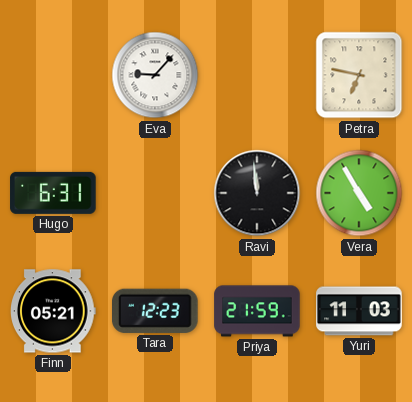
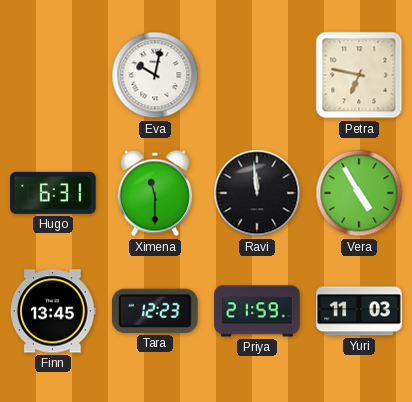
Eva: 9:07 -> 10:02 (155, 75)
Ximena: none -> 11:30 (155, 193)
Finn: 05:21 -> 13:45 (54, 311)
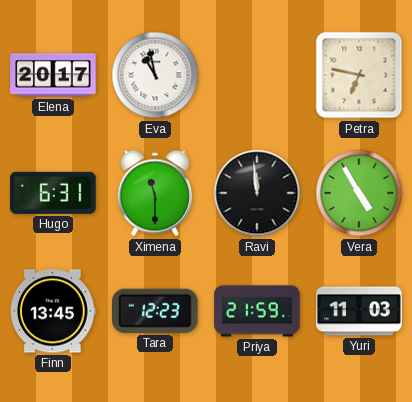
Elena: none -> 20:17 (53, 75)
Eva: 10:02 -> 10:58 (155, 75)
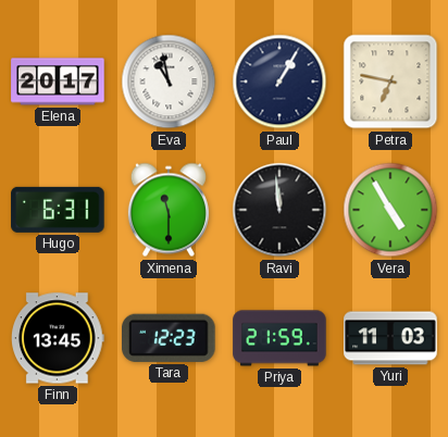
Paul: none -> 1:05 (279, 82)
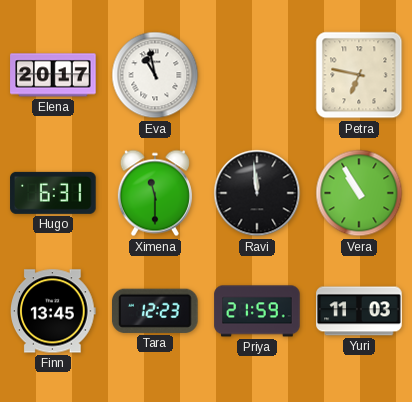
Paul: 1:05 -> none (279, 82)
Vera: 4:55 -> 10:55 (359, 193)
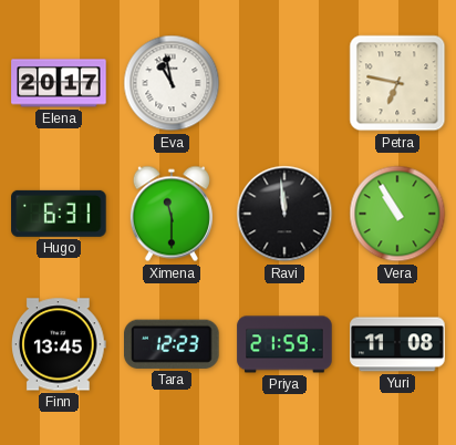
Yuri: 11:03 -> 11:08 (397, 344)
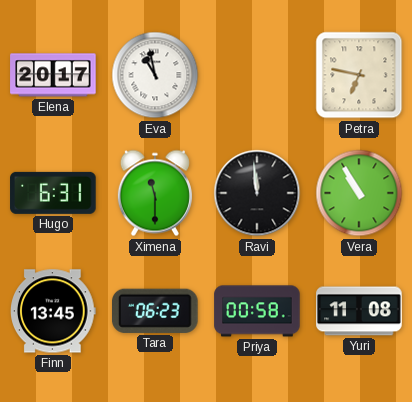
Tara: 12:23 -> 06:23 (156, 311)
Priya: 21:59 -> 00:58 (257, 311)
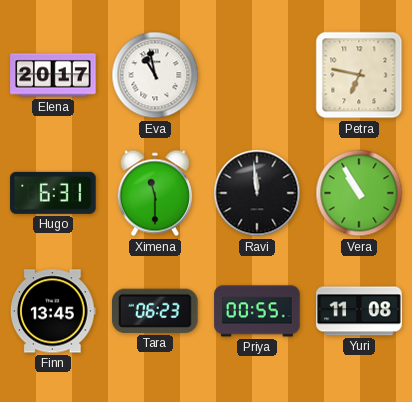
Priya: 00:58 -> 00:55 (257, 311)
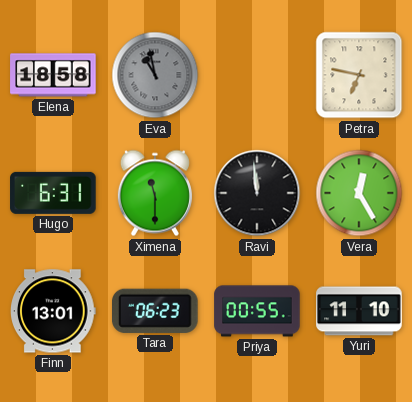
Elena: 20:17 -> 18:58 (53, 75)
Eva dial: white -> grey (155, 75)
Vera: 10:55 -> 12:25 (359, 193)
Finn: 13:45 -> 13:01 (54, 311)
Yuri: 11:08 -> 11:10 (359, 311)
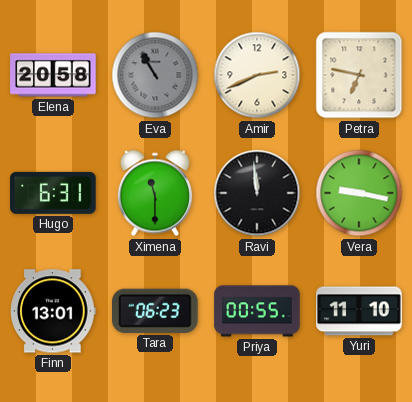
Elena: 18:58 -> 20:58 (53, 75)
Eva: 10:58 -> 10:55 (155, 75)
Amir: none -> 2:41 (257, 75)
Vera: 12:25 -> 9:17 (359, 193)
